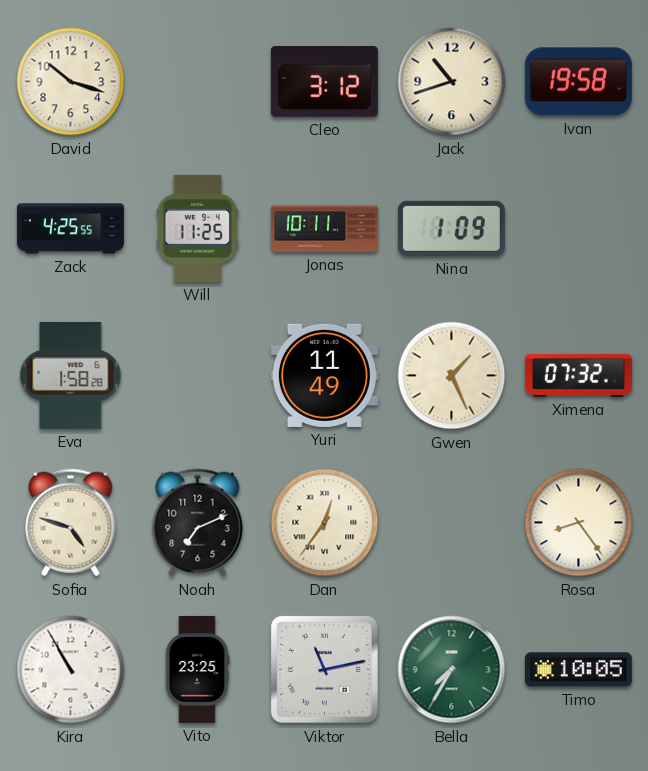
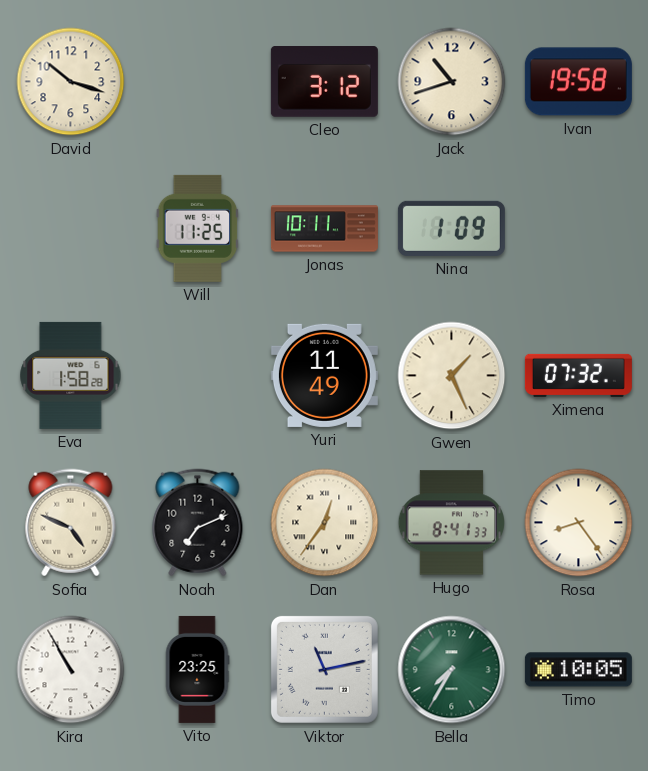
Zack: 4:25 -> none (70, 229)
Sofia: 4:48 -> 4:49 (71, 523)
Hugo: none -> 8:41 (451, 523)
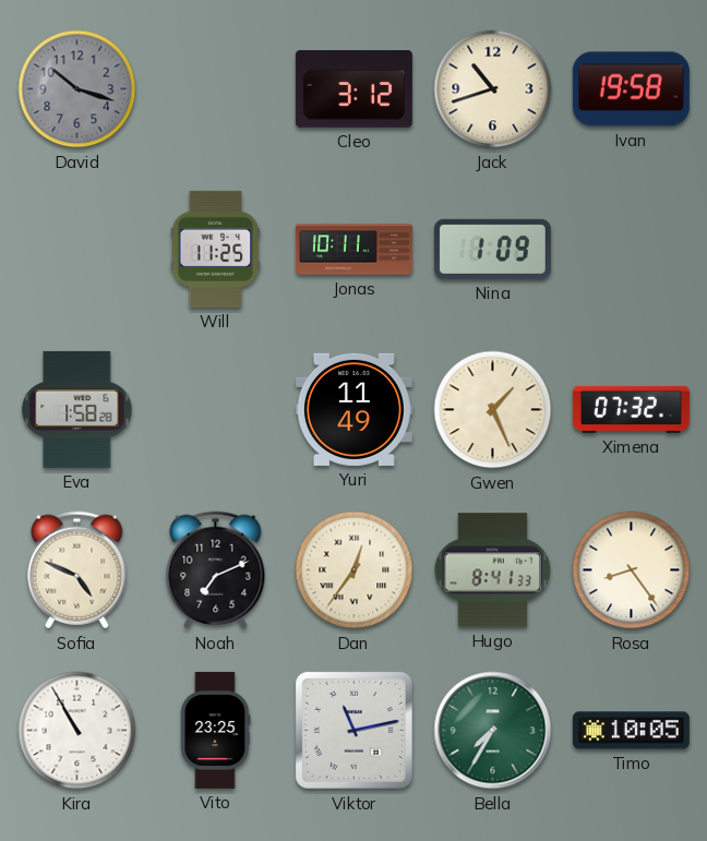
David dial: cream -> grey (77, 89)
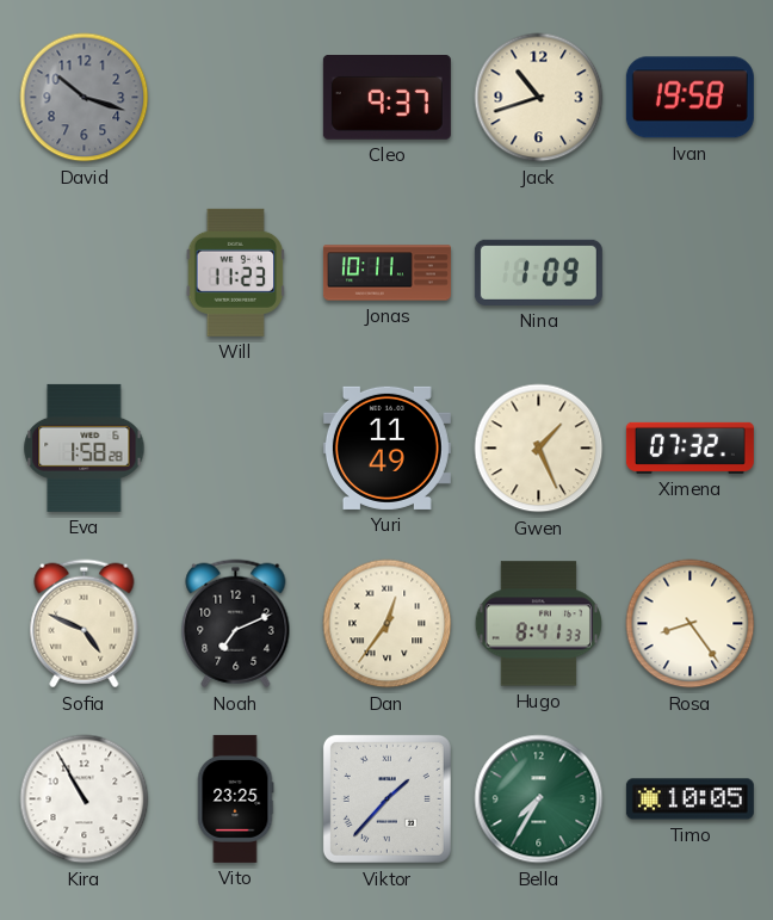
Cleo: 3:12 -> 9:37 (386, 98)
Will: 11:25 -> 11:23 (236, 272)
Viktor: 11:13 -> 1:37 (386, 798)
